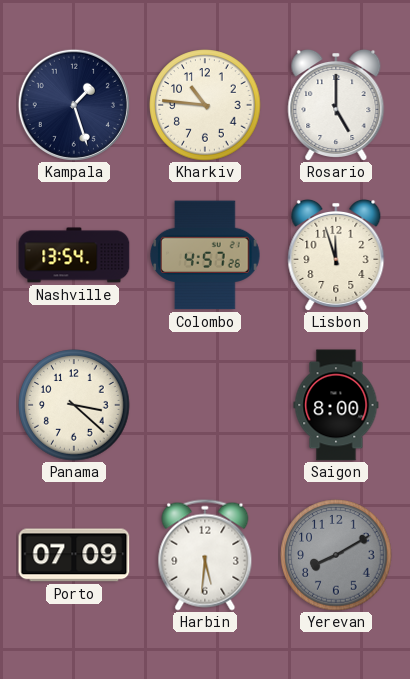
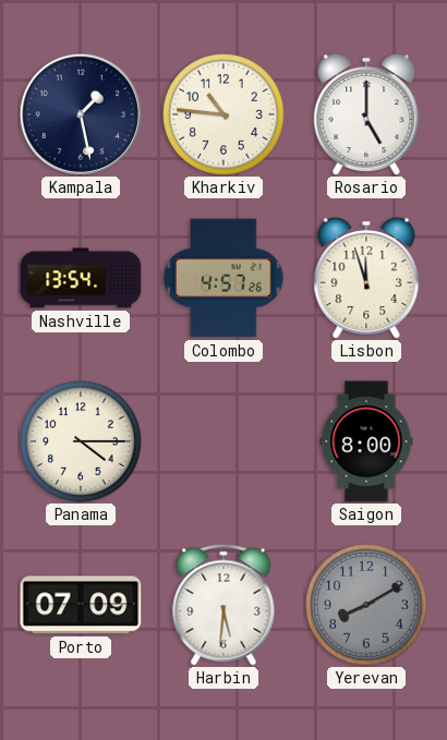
Kampala: 1:27 -> 1:28 (81, 114)
Panama: 3:22 -> 4:15 (81, 441)
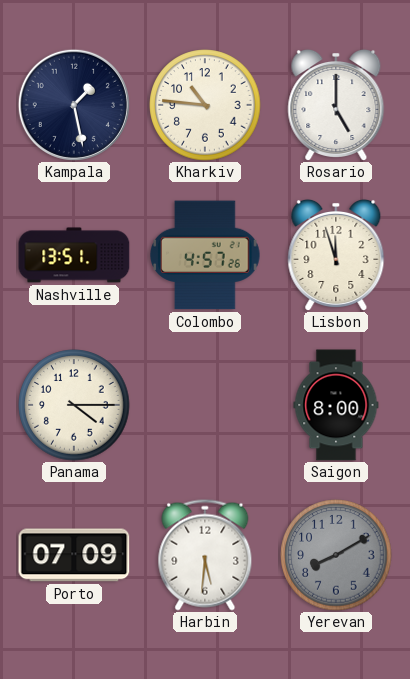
Nashville: 13:54 -> 13:51 (74, 255)
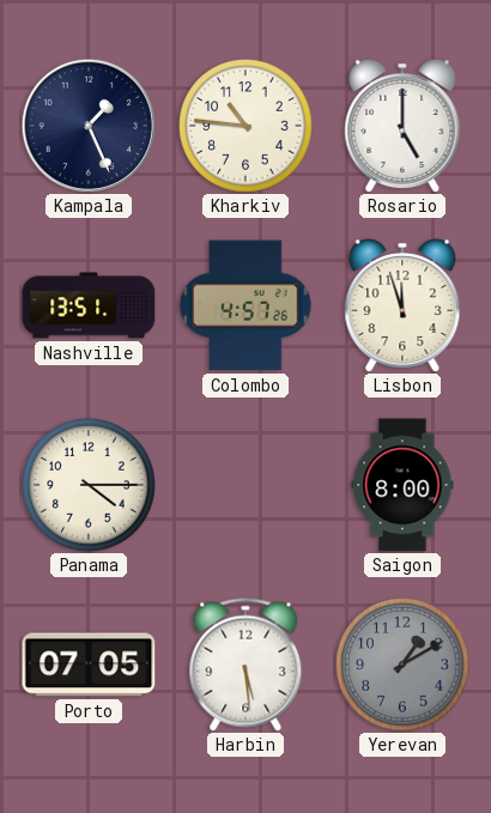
Kampala: 1:28 -> 1:26 (89, 126)
Porto: 07:09 -> 07:05 (89, 665)
Harbin: 5:31 -> 5:29 (245, 665)
Yerevan: 8:10 -> 1:10 (402, 665)
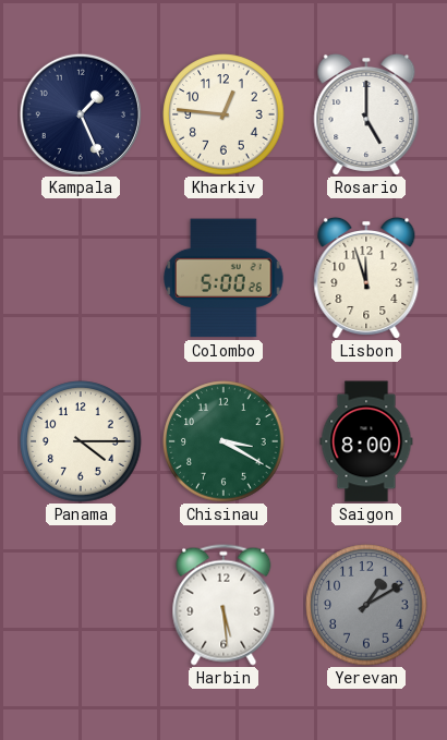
Kharkiv: 10:46 -> 12:46 (224, 114)
Nashville: 13:51 -> none (89, 305)
Colombo: 4:57 -> 5:00 (224, 278)
Chisinau: none -> 3:20 (224, 441)
Porto: 07:05 -> none (89, 665)
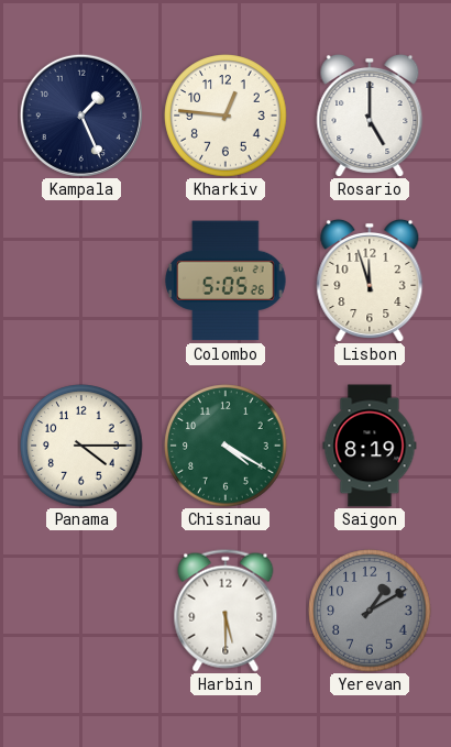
Colombo: 5:00 -> 5:05 (226, 281)
Chisinau: 3:20 -> 4:20 (226, 446)
Saigon: 8:00 -> 8:19 (370, 446)
Harbin: 5:29 -> 5:30 (226, 611)
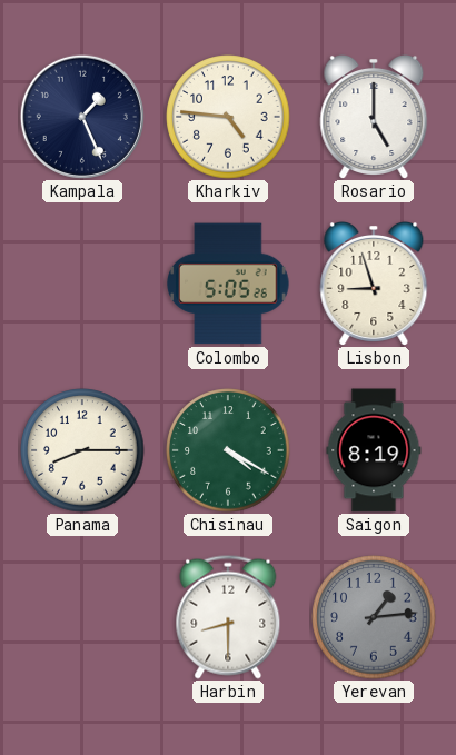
Kharkiv: 12:46 -> 4:46 (228, 117)
Lisbon: 11:57 -> 8:57 (374, 284)
Panama: 4:15 -> 8:15 (82, 450)
Harbin: 5:30 -> 8:30 (228, 617)
Yerevan: 1:10 -> 1:14 (374, 617)
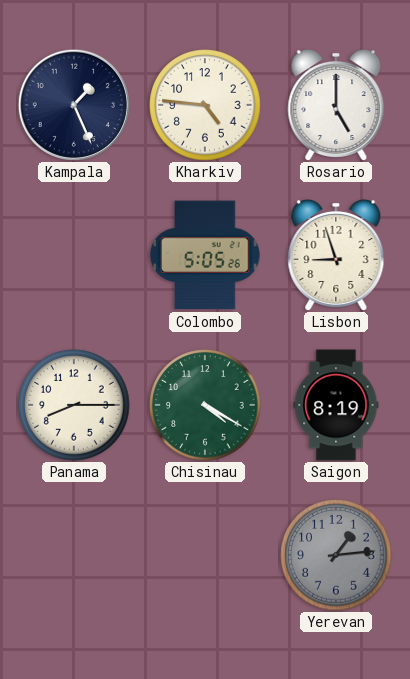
Harbin: 8:30 -> none (228, 617)
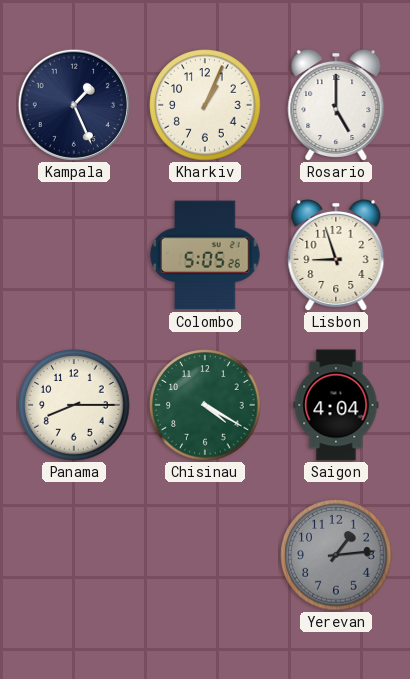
Kharkiv: 4:46 -> 1:04 (205, 105)
Saigon: 8:19 -> 4:04 (336, 405)
